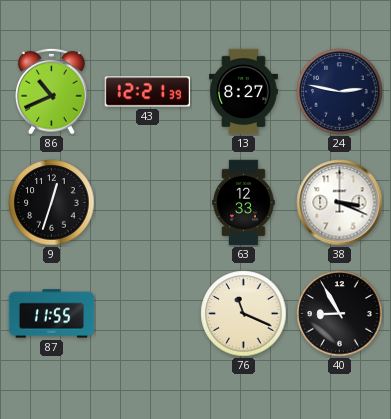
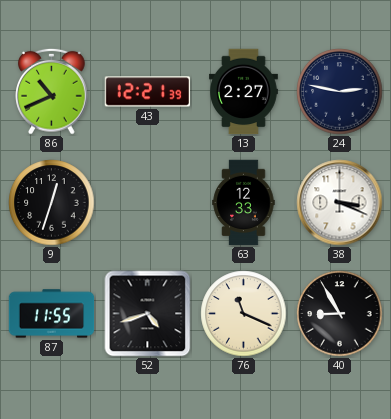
13: 8:27 -> 2:27 (244, 92)
52: none -> 4:42 (148, 314)
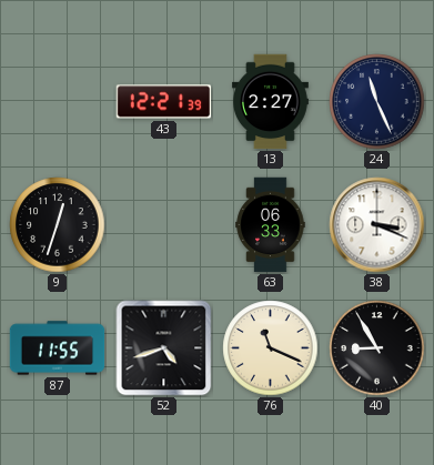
86: 10:41 -> none (52, 91)
24: 2:47 -> 11:26 (377, 102)
63: 12:33 -> 06:33 (271, 225)
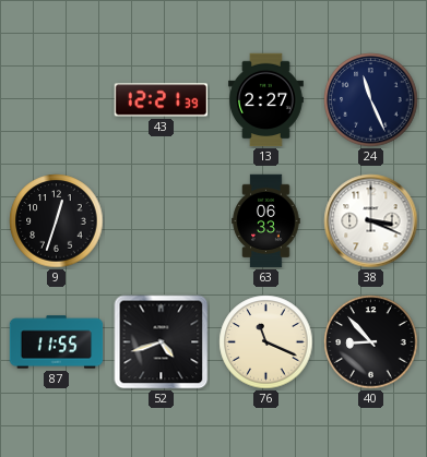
40: 8:55 -> 8:53 (371, 342)
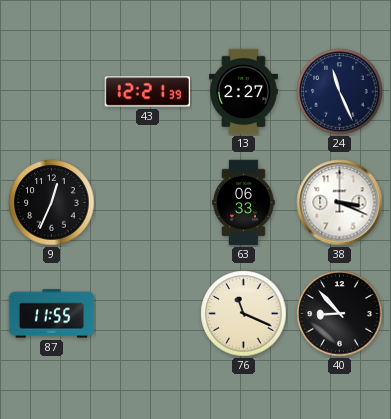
9: 12:33 -> 12:34 (52, 203)
52: 4:42 -> none (162, 342)
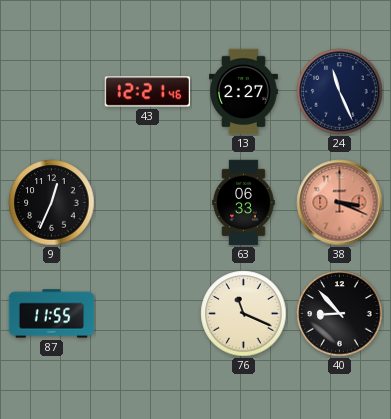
43: 12:21:39 -> 12:21:46 (148, 92)
38 dial: white -> salmon (340, 203)
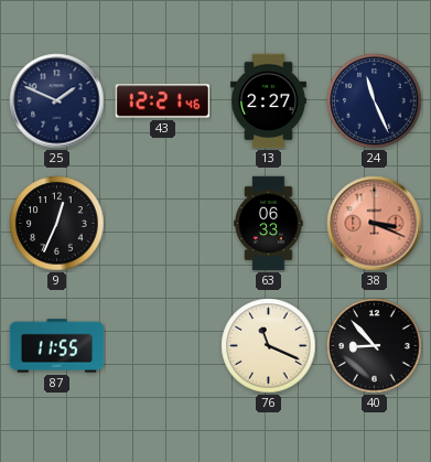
25: none -> 1:49 (57, 101)
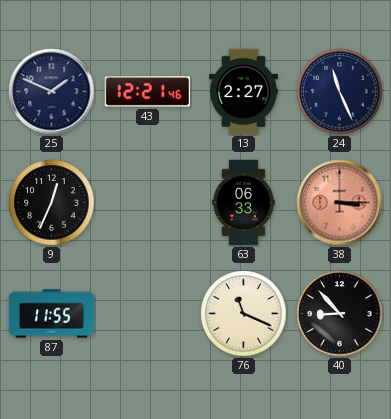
38: 3:19 -> 3:15 (340, 203)
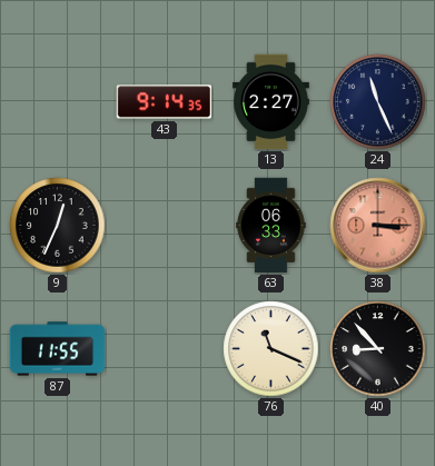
25: 1:49 -> none (52, 92)
43: 12:21 -> 9:14 (165, 102)
